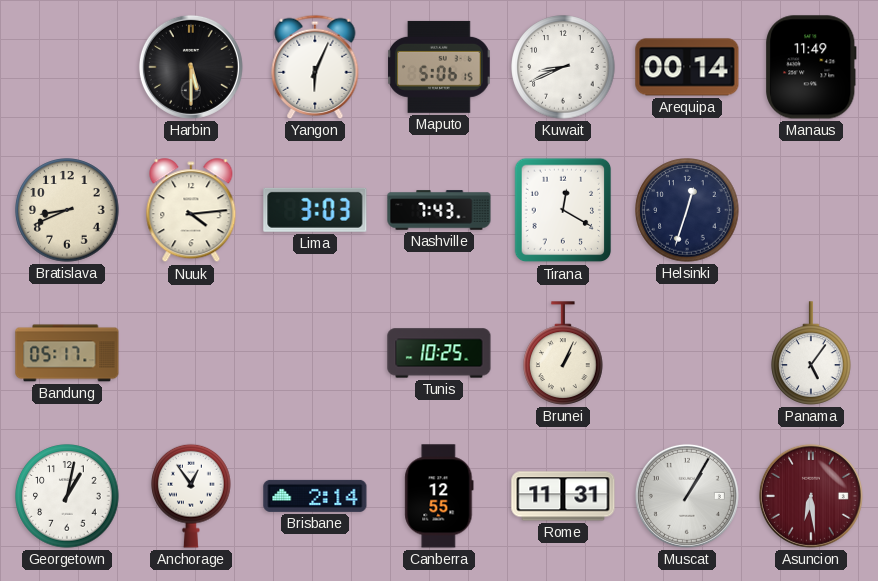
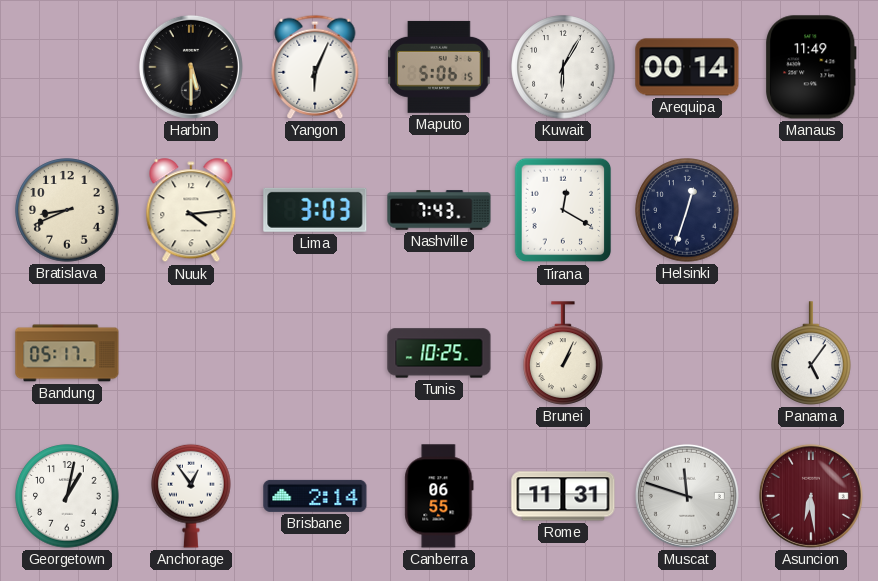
Kuwait: 8:41 -> 6:05 (563, 67)
Canberra: 12:55 -> 06:55 (439, 496)
Muscat: 1:05 -> 11:48 (687, 496)
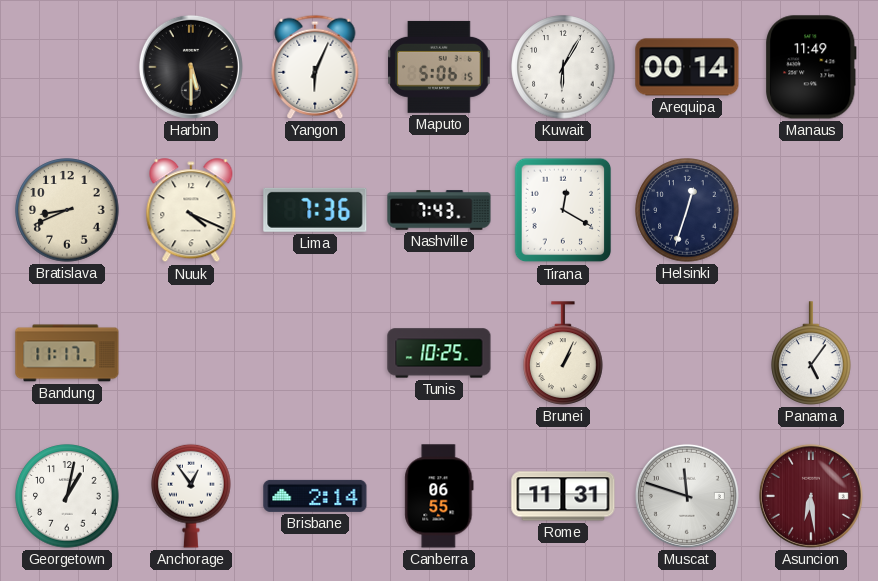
Nuuk: 4:14 -> 4:19 (191, 211)
Lima: 3:03 -> 7:36 (315, 210)
Bandung: 05:17 -> 11:17 (67, 353)
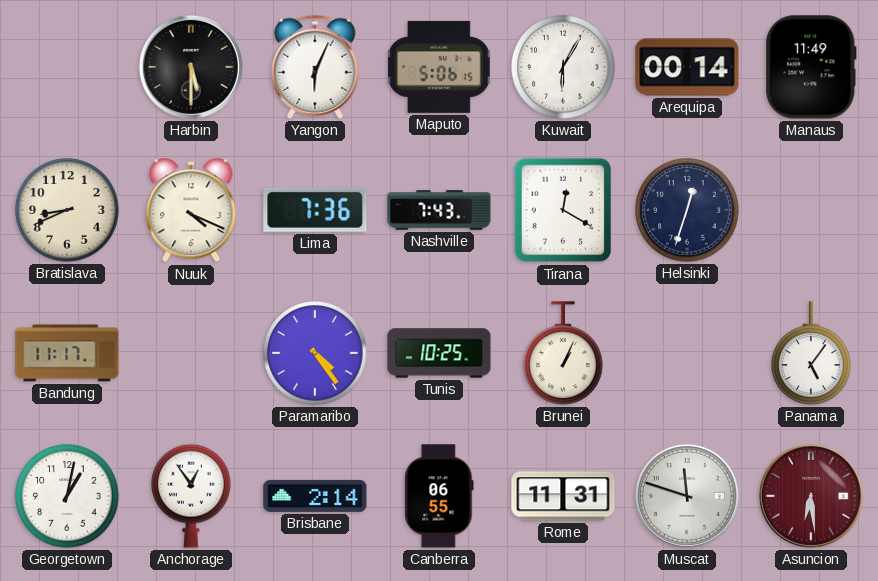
Paramaribo: none -> 4:24 (315, 353)
